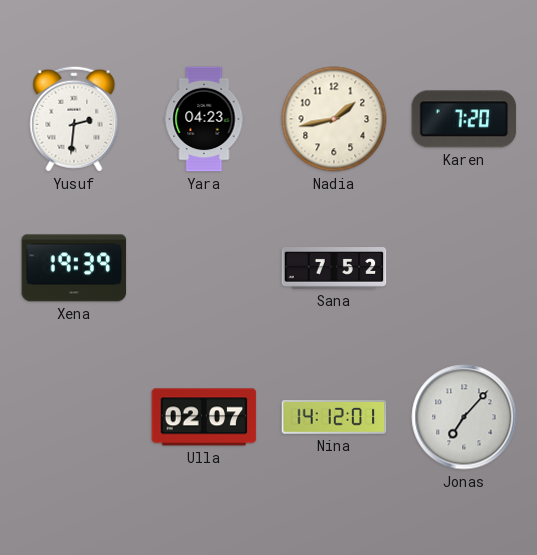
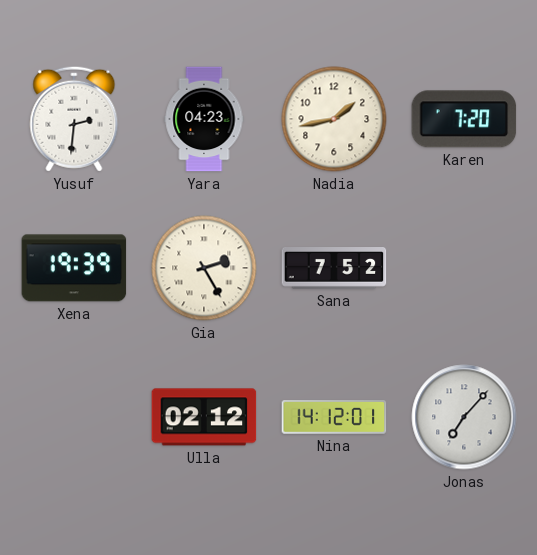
Gia: none -> 2:25 (204, 268)
Ulla: 02:07 -> 02:12 (204, 417)
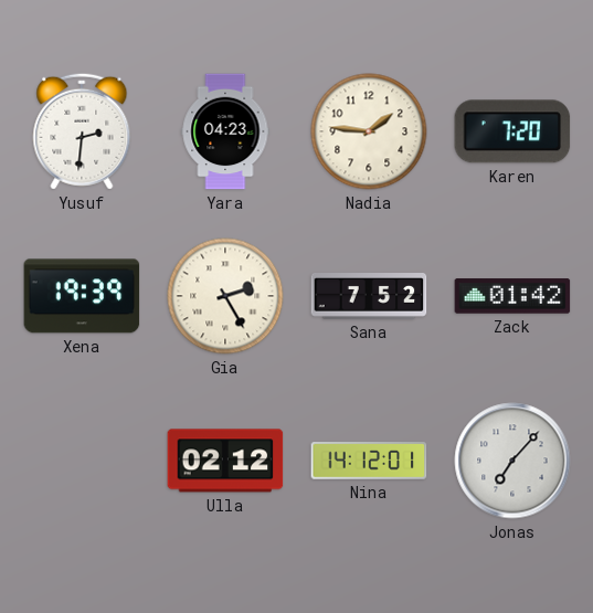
Nadia: 1:43 -> 1:46 (369, 131)
Zack: none -> 01:42 (512, 296)
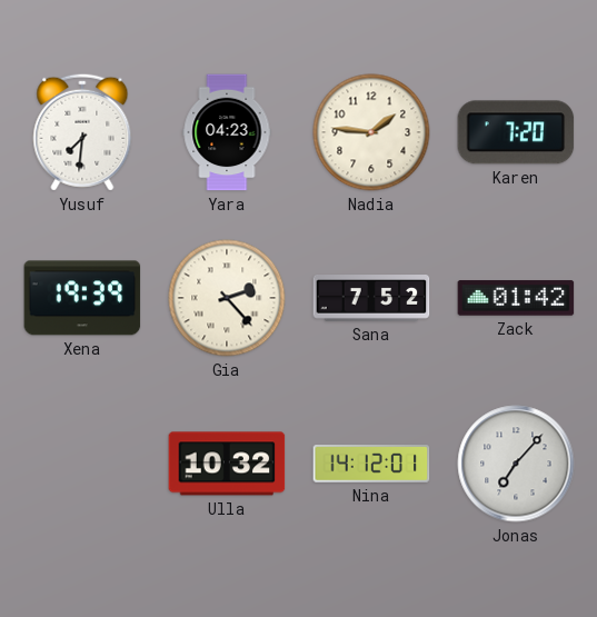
Yusuf: 2:31 -> 7:31 (82, 132)
Gia: 2:25 -> 2:23 (227, 298)
Ulla: 02:12 -> 10:32 (227, 464)
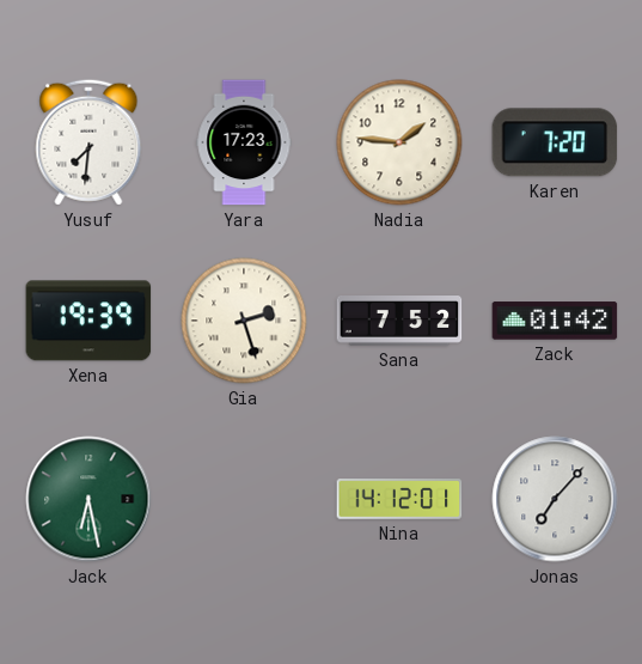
Yara: 04:23 -> 17:23 (244, 142)
Gia: 2:23 -> 2:27 (244, 321)
Jack: none -> 6:28 (88, 499)
Ulla: 10:32 -> none (227, 464)
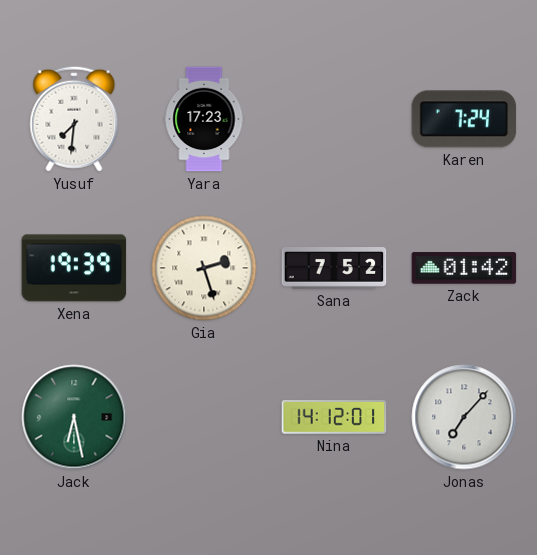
Nadia: 1:46 -> none (399, 142)
Karen: 7:20 -> 7:24 (464, 119)
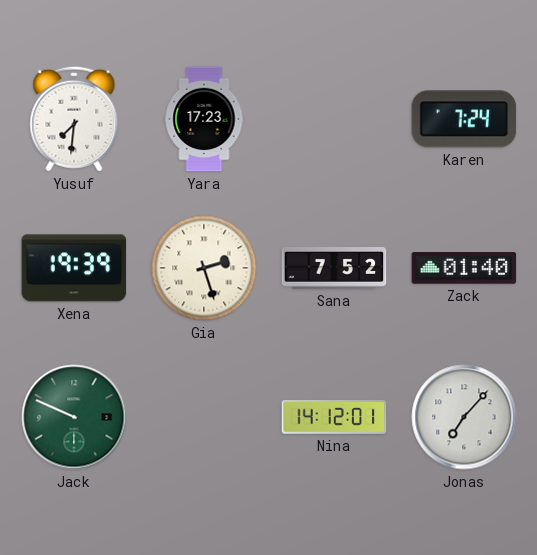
Zack: 01:42 -> 01:40 (464, 268)
Jack: 6:28 -> 9:49 (74, 417)
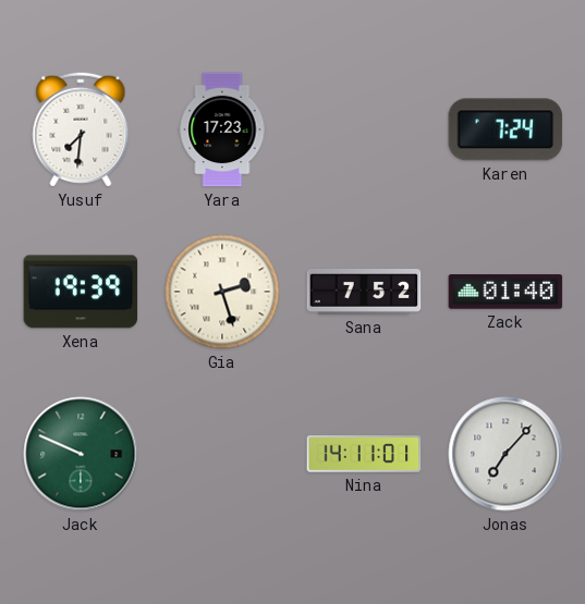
Nina: 14:12 -> 14:11 (364, 455)
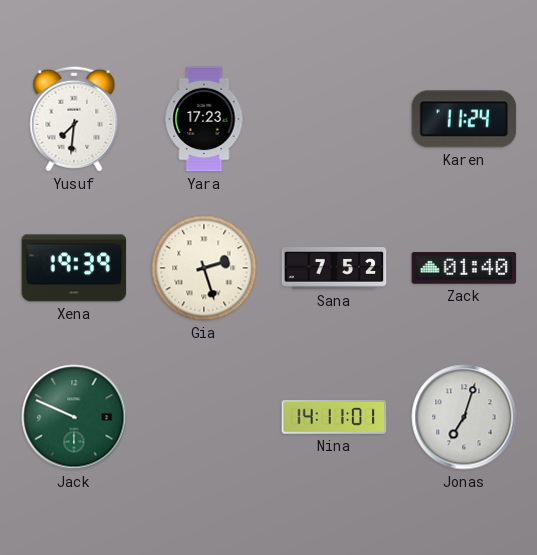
Karen: 7:24 -> 11:24 (464, 119)
Jonas: 7:07 -> 7:03 (464, 417)
